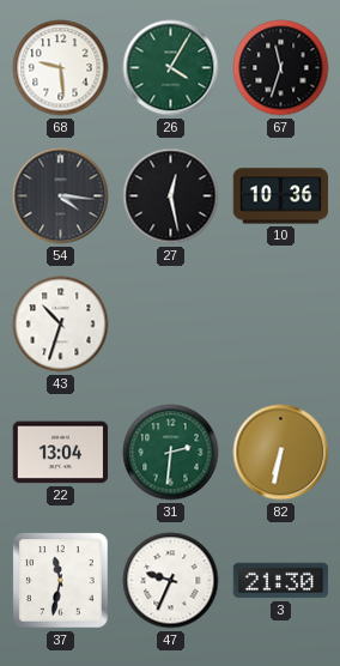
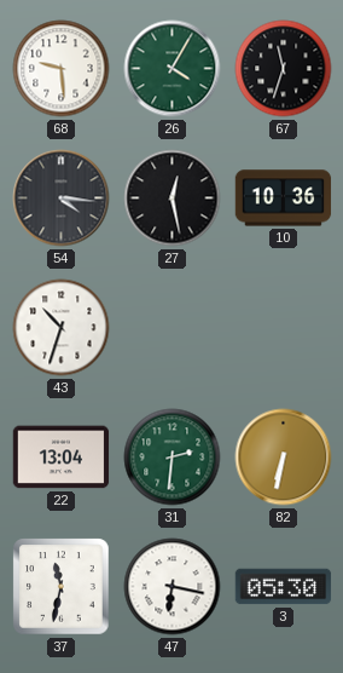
47: 9:34 -> 6:17 (173, 587)
3: 21:30 -> 05:30 (284, 587)
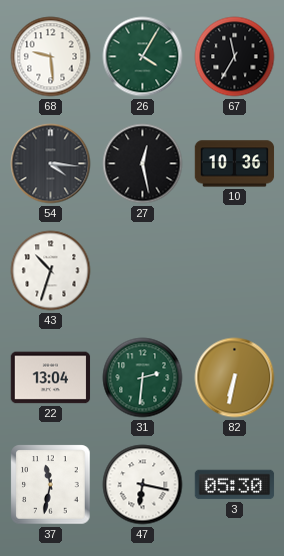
67: 11:33 -> 11:35 (235, 57)
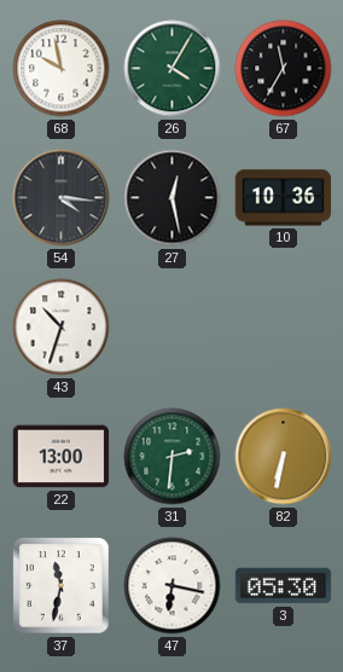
68: 9:29 -> 9:58 (62, 69)
22: 13:04 -> 13:00 (62, 457)
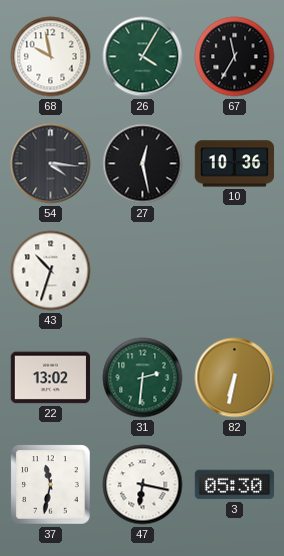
22: 13:00 -> 13:02 (51, 378)
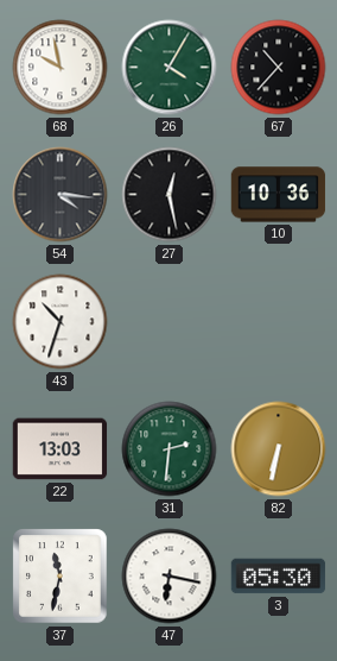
67: 11:35 -> 10:37 (279, 68)
22: 13:02 -> 13:03 (61, 449)
